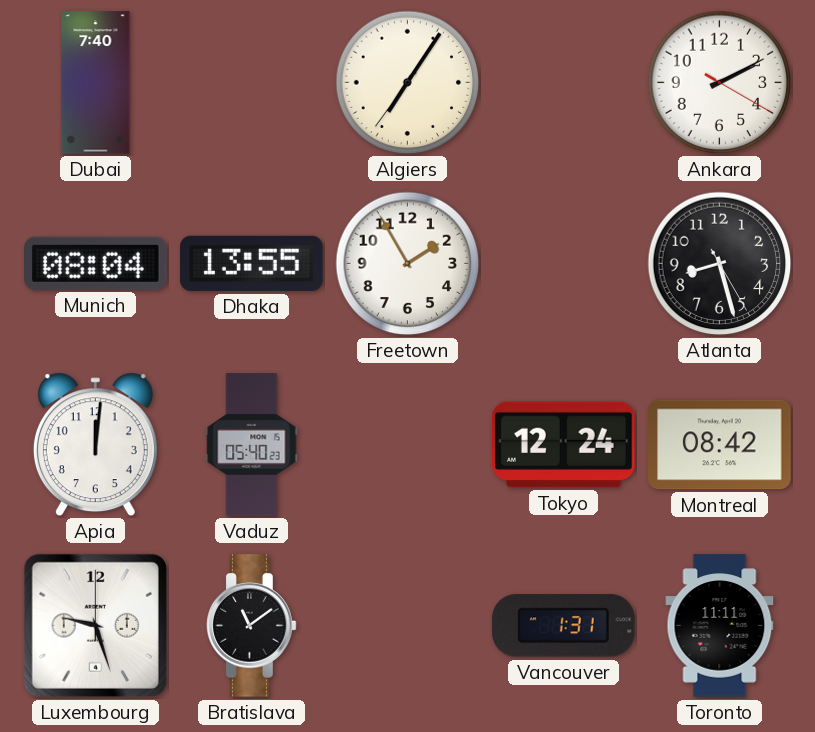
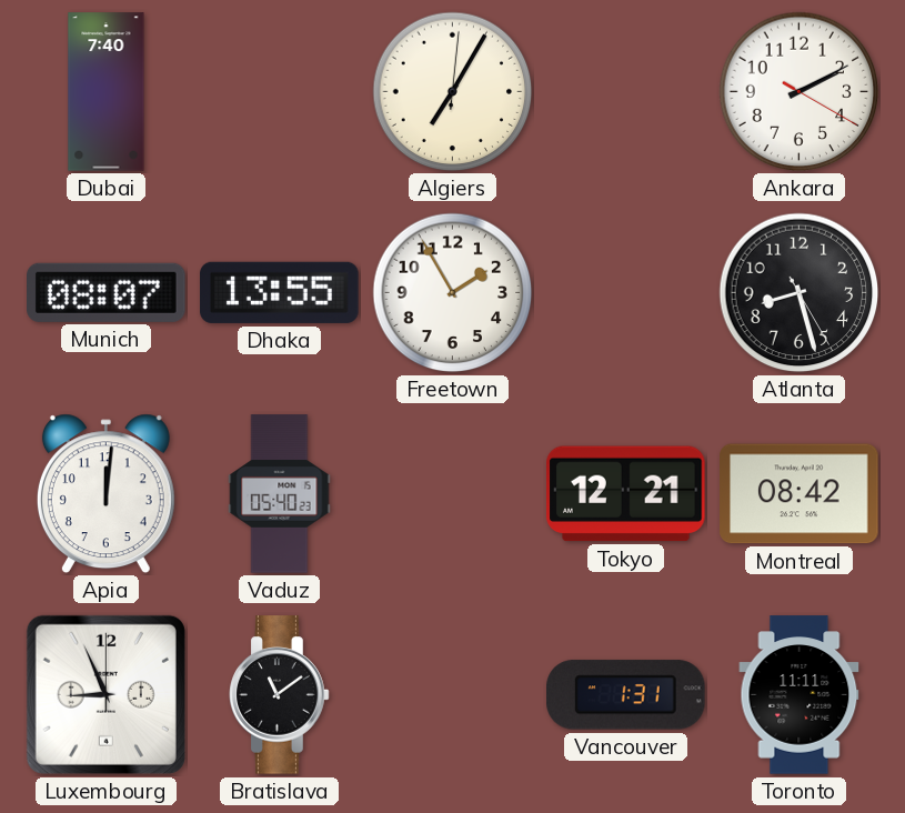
Algiers: 7:05:36 -> 7:05:01 (453, 92)
Munich: 08:04 -> 08:07 (107, 292)
Tokyo: 12:24 -> 12:21 (626, 494)
Luxembourg: 9:27 -> 8:56 (105, 694)
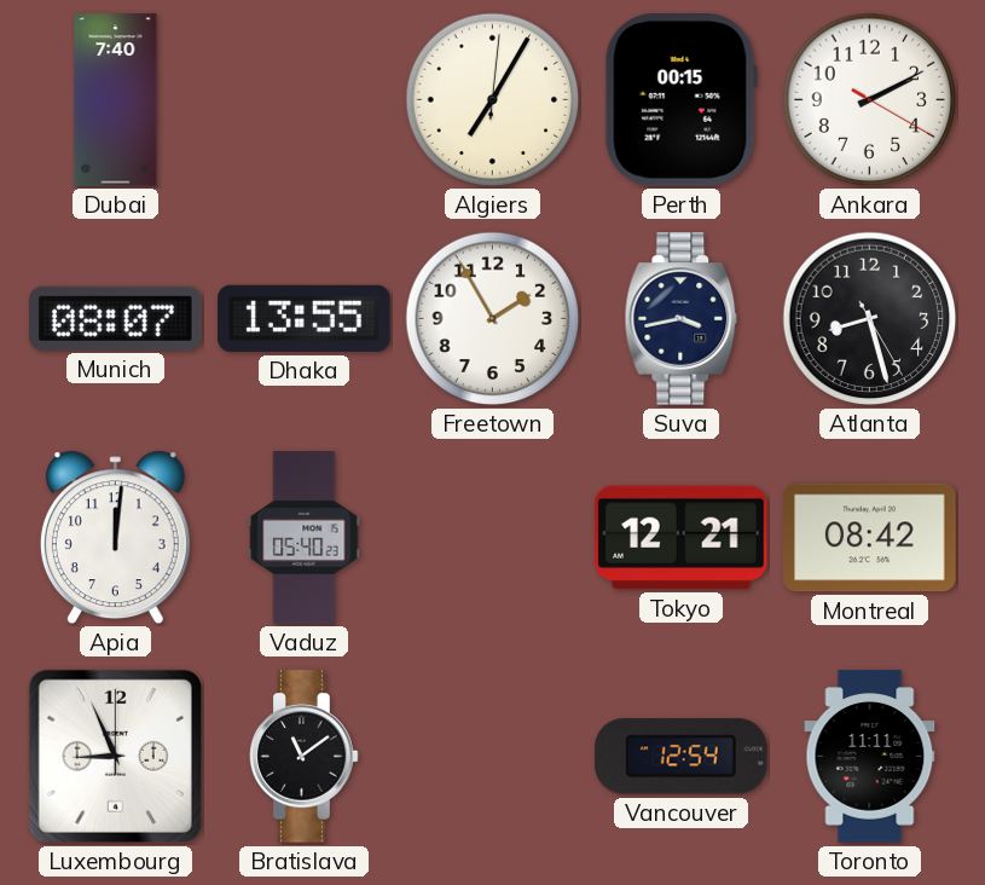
Perth: none -> 00:15 (680, 100)
Suva: none -> 3:43 (682, 319)
Vancouver: 1:31 -> 12:54 (682, 757)
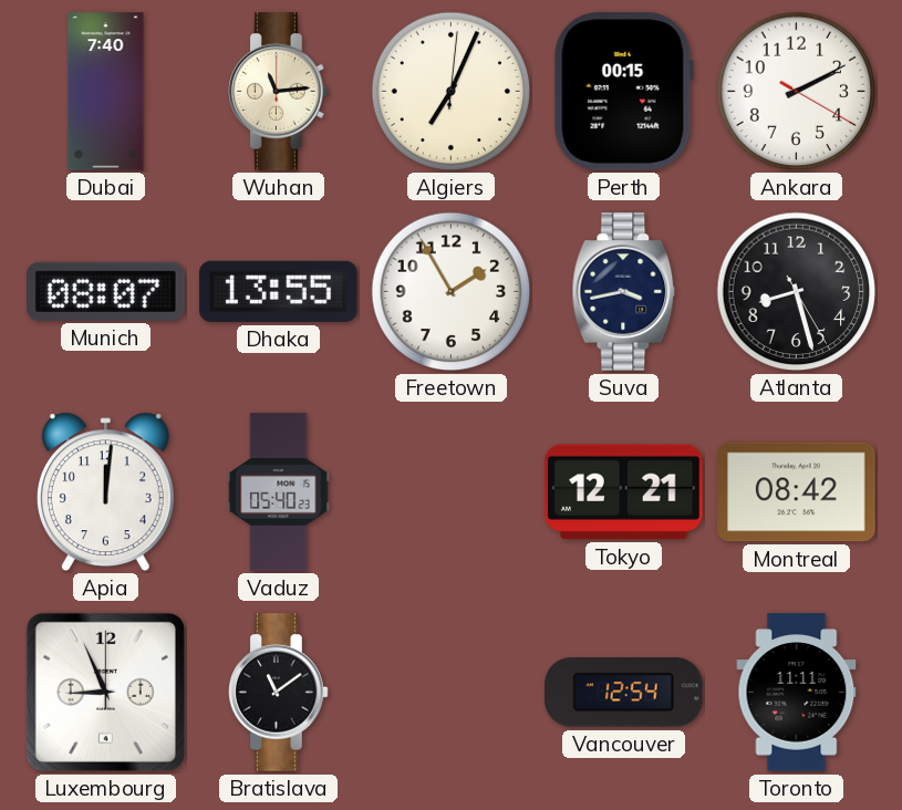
Wuhan: none -> 11:14 (279, 92)
Algiers: 7:05 -> 7:04 (452, 92)
